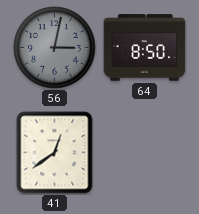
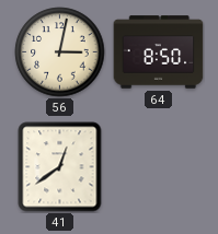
56 dial: grey -> cream (60, 52)
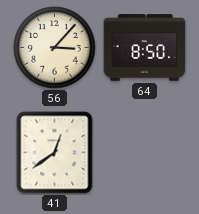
56: 3:02 -> 3:07 (55, 48)
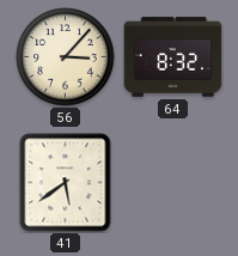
64: 8:50 -> 8:32 (173, 57)
41: 12:39 -> 5:39 (66, 183)
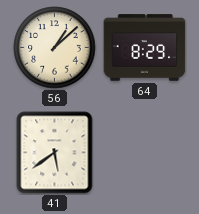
56: 3:07 -> 1:08 (55, 48)
64: 8:32 -> 8:29 (145, 48)
